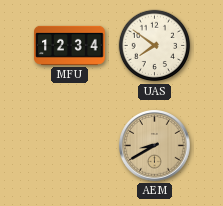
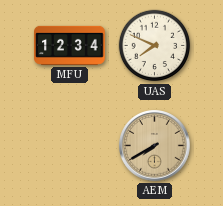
UAS: 7:51 -> 7:49 (155, 46)
AEM: 8:40 -> 7:40 (155, 146)
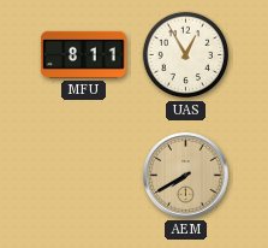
MFU: 12:34 -> 8:11 (84, 54)
UAS: 7:49 -> 12:55 (186, 55)
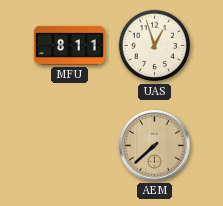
UAS: 12:55 -> 12:57 (155, 46)
AEM: 7:40 -> 7:38 (155, 146)
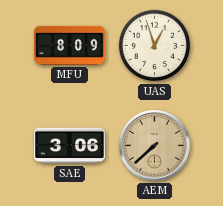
MFU: 8:11 -> 8:09 (70, 45)
SAE: none -> 3:06 (70, 146)
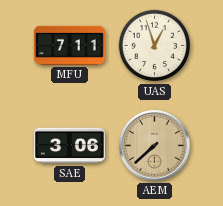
MFU: 8:09 -> 7:11 (70, 45)
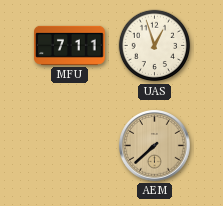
SAE: 3:06 -> none (70, 146)
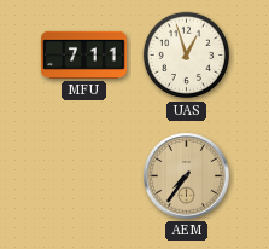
AEM: 7:38 -> 7:36 (187, 176)
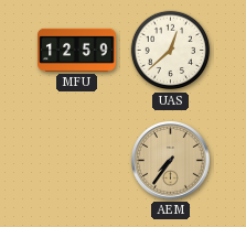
MFU: 7:11 -> 12:59 (77, 50)
UAS: 12:57 -> 12:38 (171, 51)
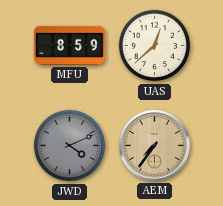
MFU: 12:59 -> 8:59 (70, 45)
JWD: none -> 4:11 (70, 146)
